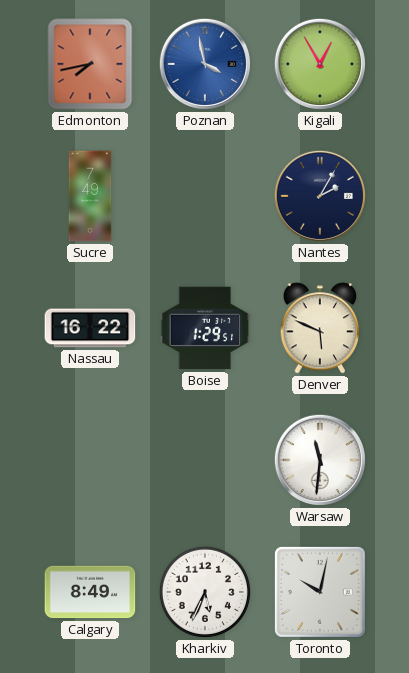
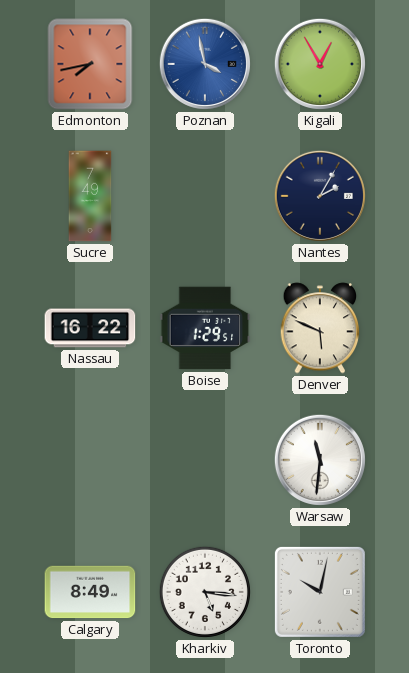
Kharkiv: 5:34 -> 5:16 (205, 592)
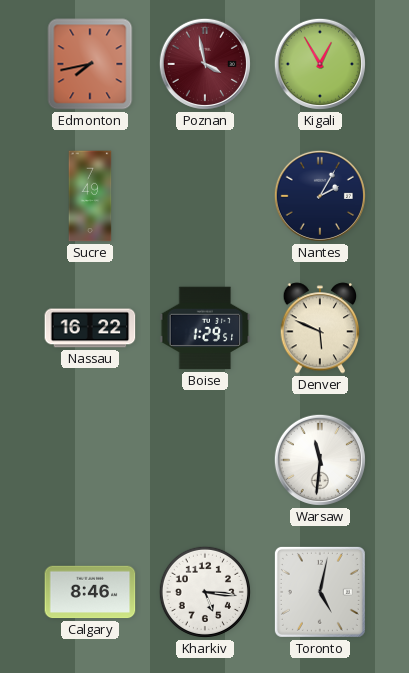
Poznan dial: blue -> burgundy (205, 64)
Calgary: 8:49 -> 8:46 (90, 592)
Toronto: 10:02 -> 5:02 (320, 592)
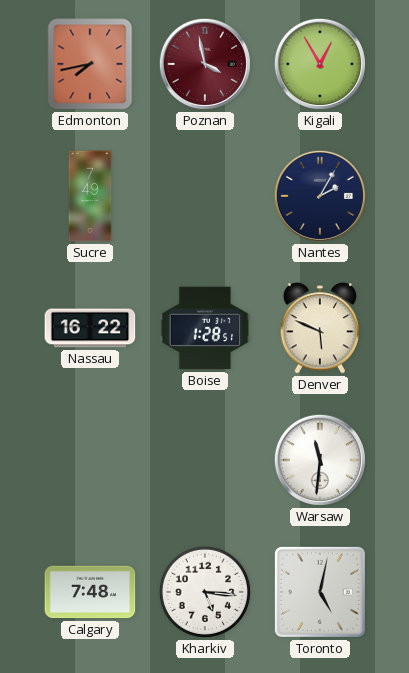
Boise: 1:29 -> 1:28 (205, 328)
Calgary: 8:46 -> 7:48 (90, 592)
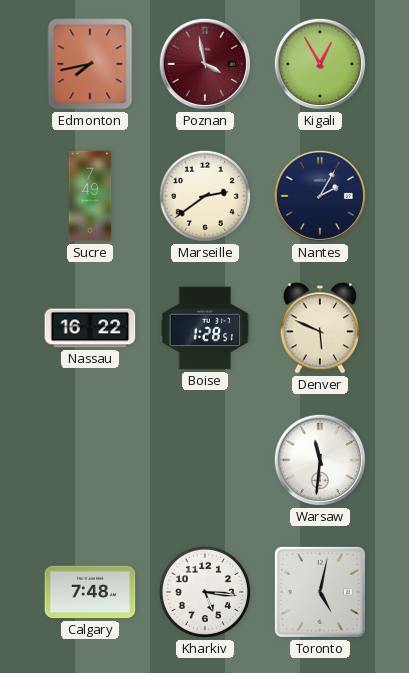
Marseille: none -> 2:39 (205, 196)
